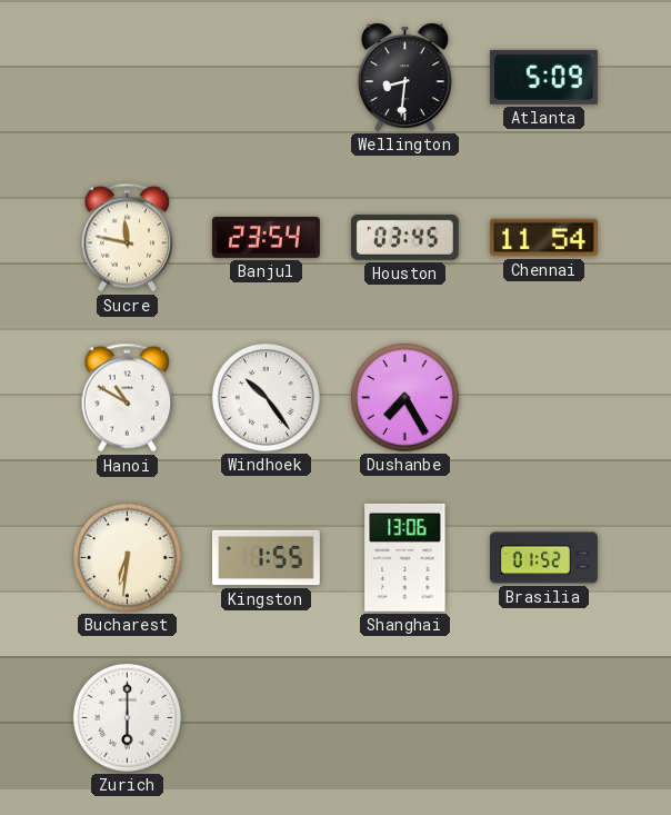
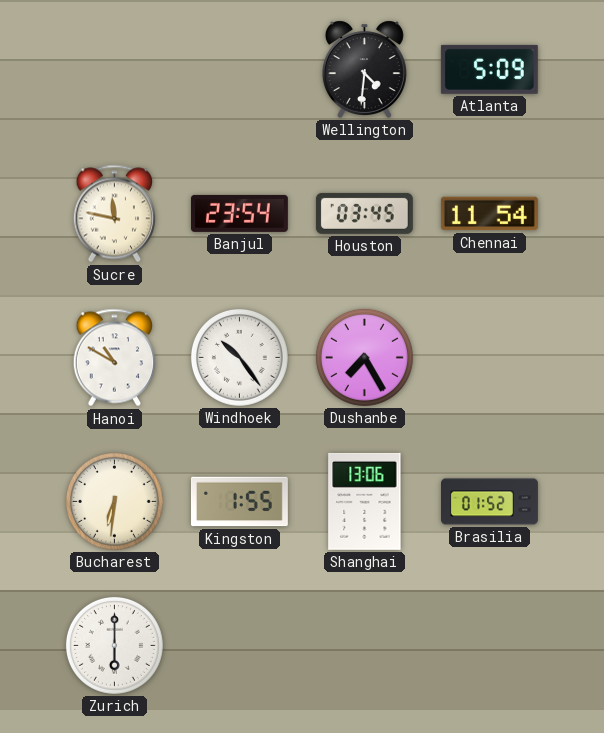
Wellington: 8:31 -> 4:31 (364, 69)
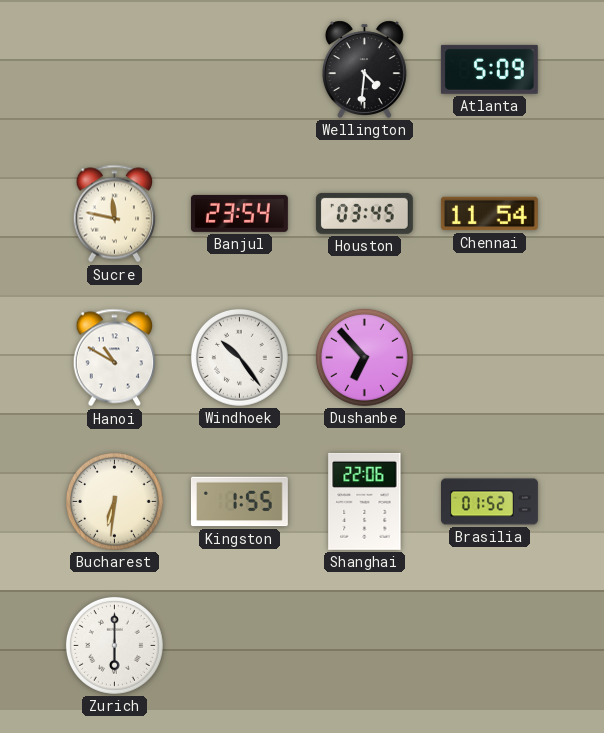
Dushanbe: 7:25 -> 6:53 (364, 357)
Shanghai: 13:06 -> 22:06 (365, 501)
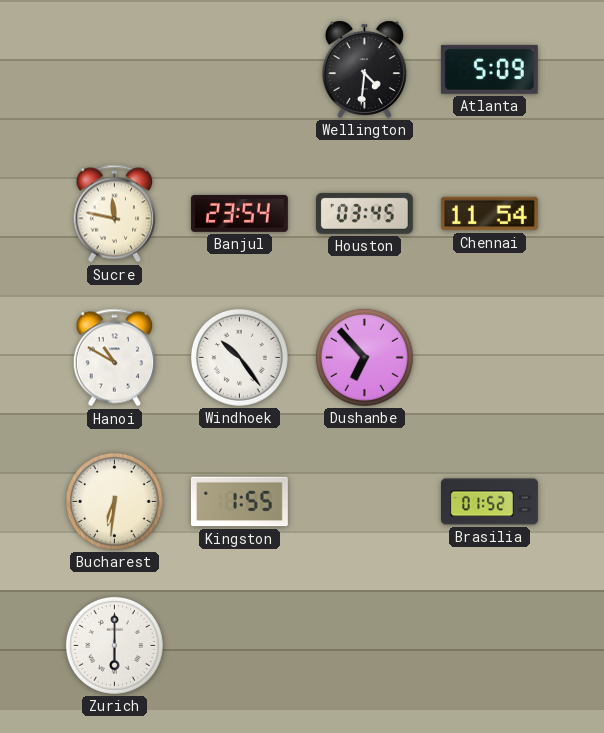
Shanghai: 22:06 -> none (365, 501)
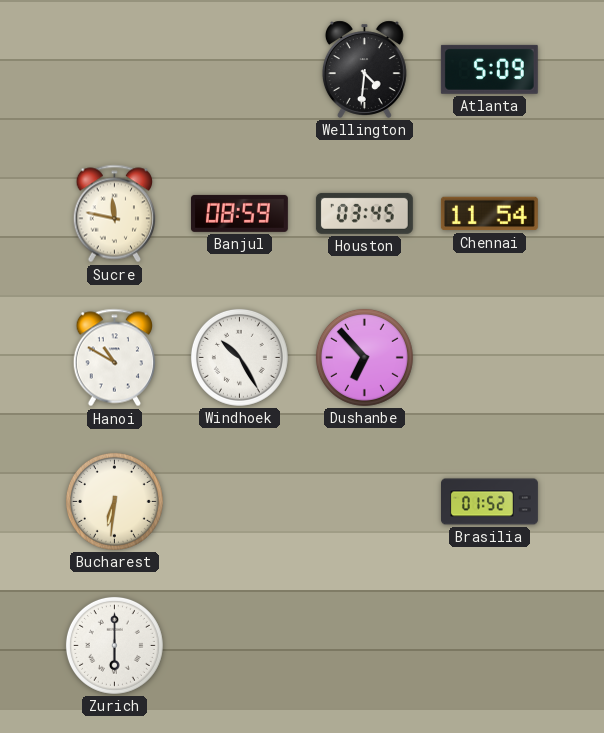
Banjul: 23:54 -> 08:59 (239, 213)
Windhoek: 10:24 -> 10:25 (239, 357)
Kingston: 1:55 -> none (239, 502)
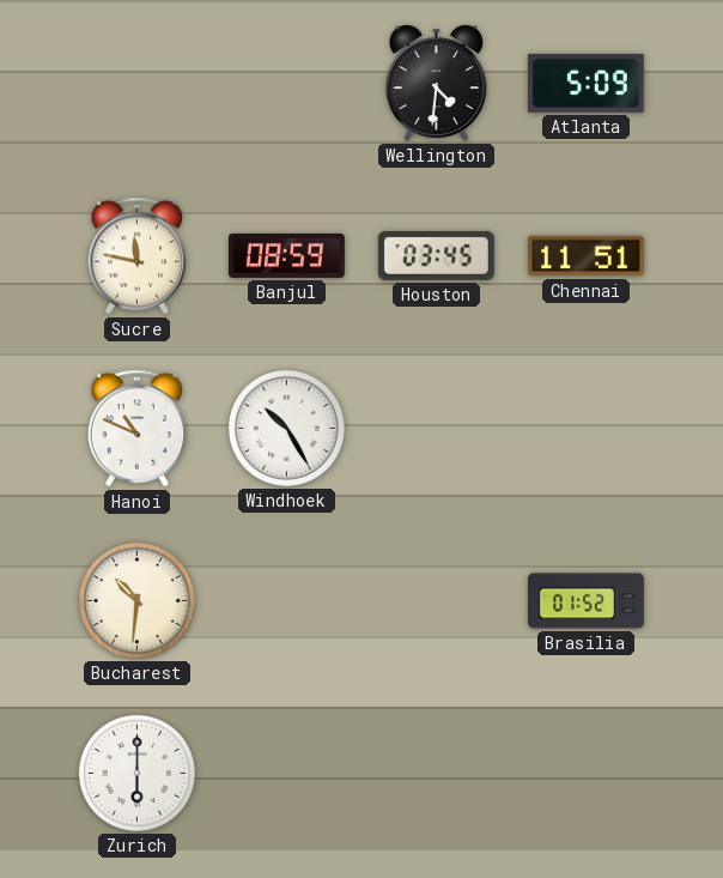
Chennai: 11:54 -> 11:51 (585, 256)
Hanoi: 10:50 -> 10:49 (136, 429)
Dushanbe: 6:53 -> none (364, 357)
Bucharest: 6:31 -> 10:31 (136, 600)
